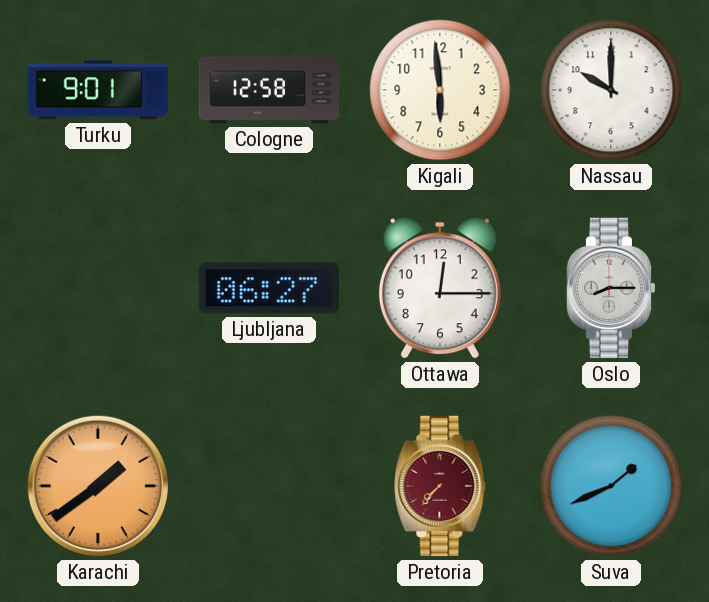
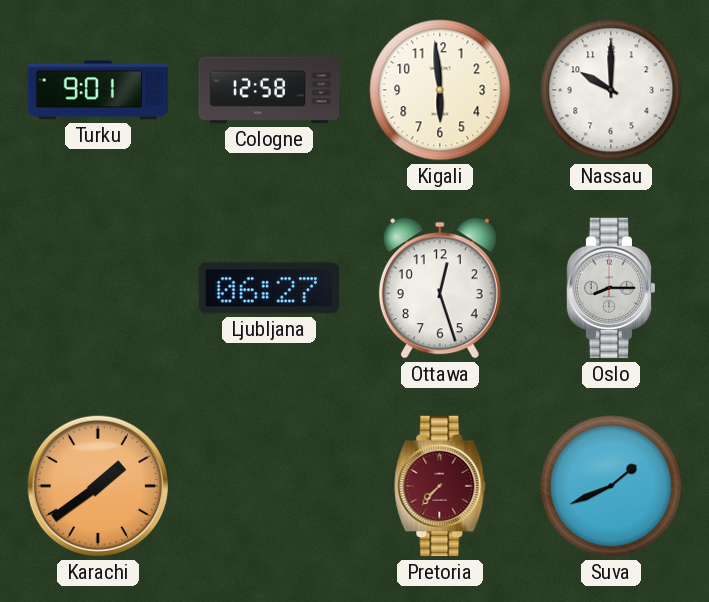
Ottawa: 12:15 -> 12:27 (440, 288)
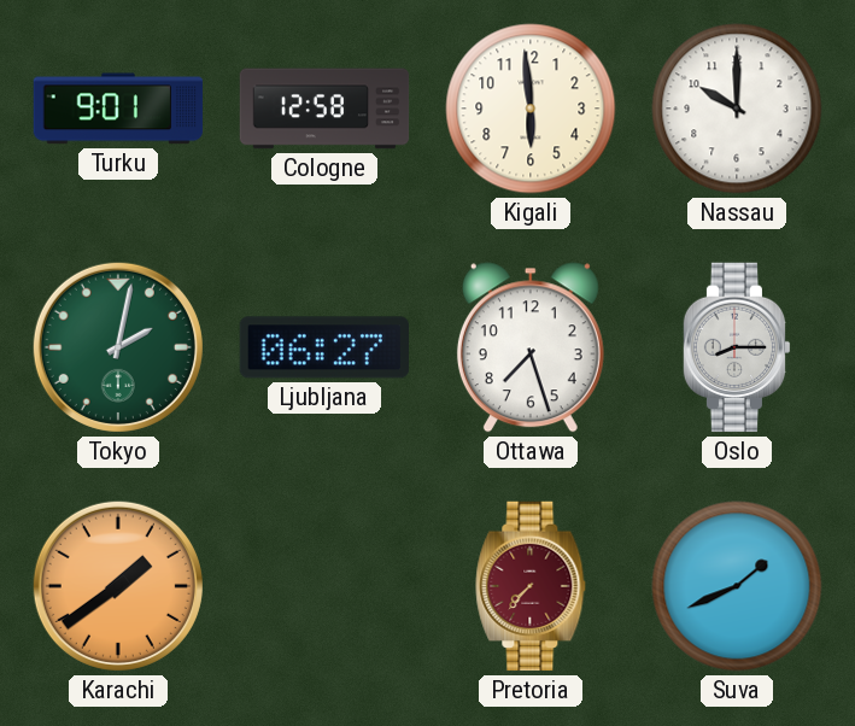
Tokyo: none -> 2:02 (118, 347)
Ottawa: 12:27 -> 7:27 (531, 347)
